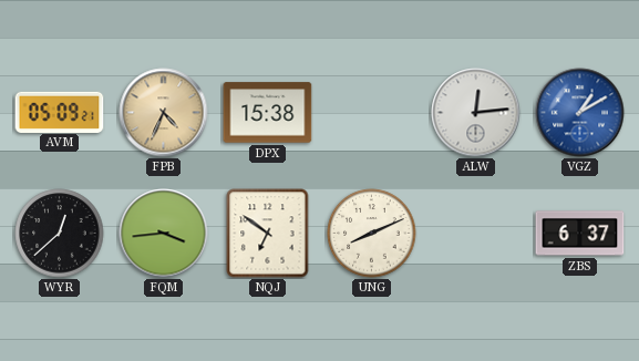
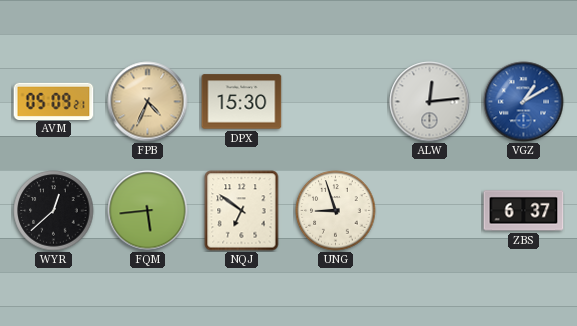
DPX: 15:38 -> 15:30 (242, 102)
FQM: 3:44 -> 5:44 (148, 211)
UNG: 8:11 -> 8:57 (336, 211)
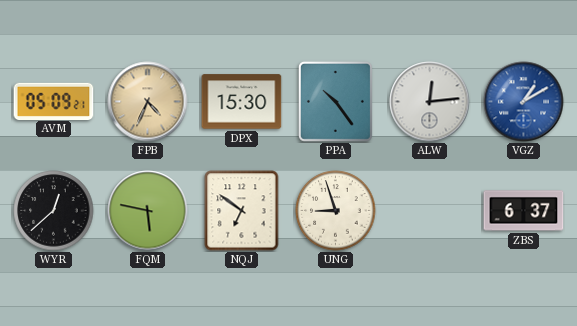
PPA: none -> 10:24 (335, 101)
FQM: 5:44 -> 5:47 (148, 211)
